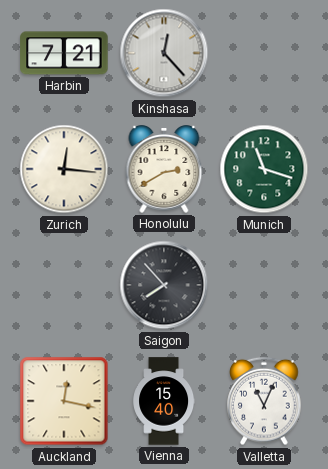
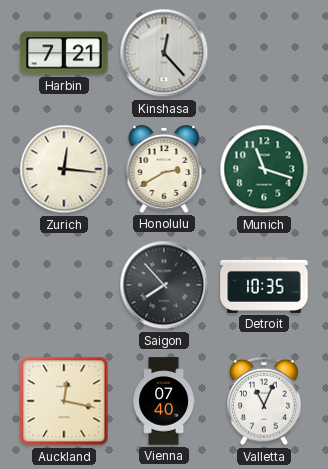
Detroit: none -> 10:35 (264, 285)
Vienna: 15:40 -> 07:40 (164, 401)
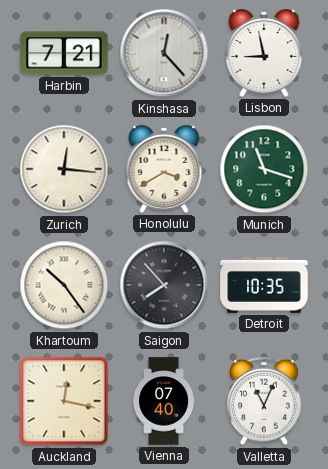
Lisbon: none -> 8:58 (264, 53)
Honolulu: 2:40 -> 3:40 (164, 169)
Khartoum: none -> 10:24 (64, 285)
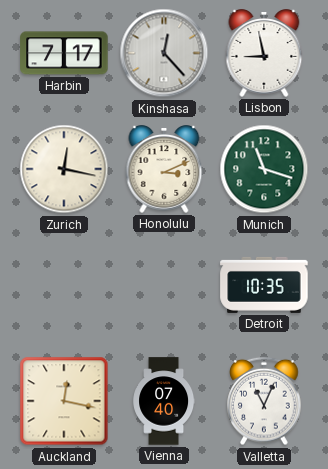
Harbin: 7:21 -> 7:17 (64, 53)
Zurich: 12:16 -> 12:17 (64, 169)
Honolulu: 3:40 -> 3:11 (164, 169)
Khartoum: 10:24 -> none (64, 285)
Saigon: 7:53 -> none (164, 285)
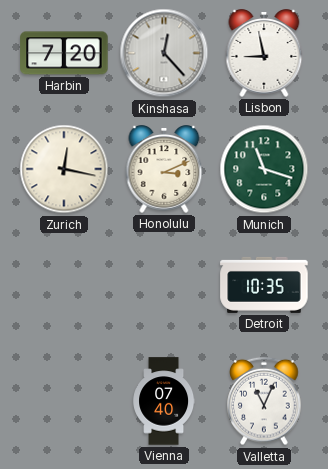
Harbin: 7:17 -> 7:20 (64, 53)
Auckland: 12:17 -> none (64, 401)
